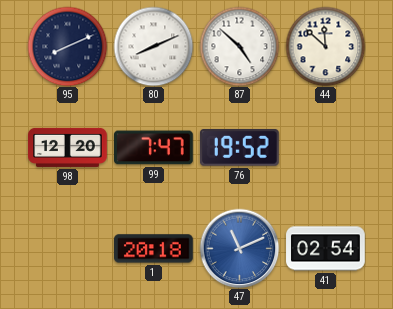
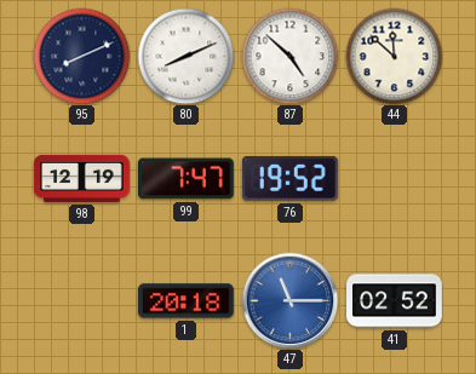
98: 12:20 -> 12:19 (82, 178)
47: 11:11 -> 11:15 (289, 300)
41: 02:54 -> 02:52 (395, 301)
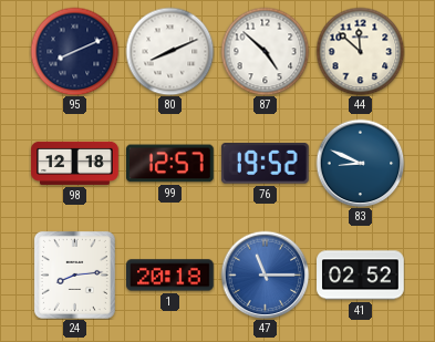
98: 12:19 -> 12:18 (75, 163)
99: 7:47 -> 12:57 (170, 164)
83: none -> 8:49 (360, 163)
24: none -> 8:14 (74, 274)
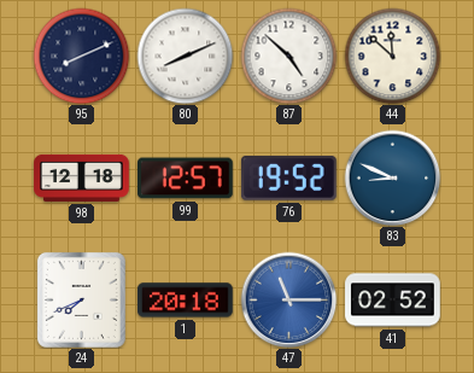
24: 8:14 -> 7:41 (81, 299)
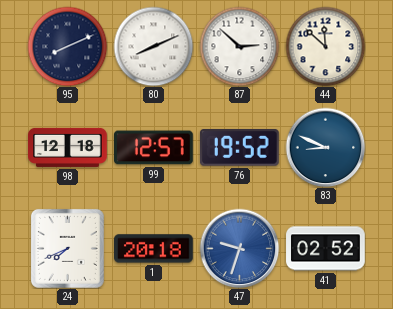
87: 4:52 -> 2:52 (239, 46)
47: 11:15 -> 9:33 (239, 248)
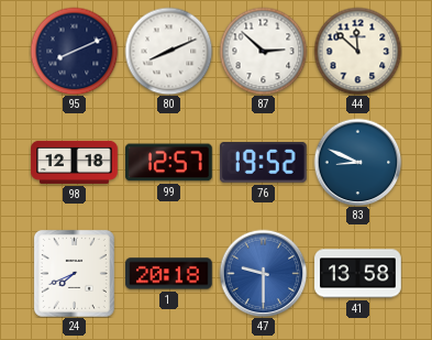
47: 9:33 -> 9:30 (263, 273)
41: 02:52 -> 13:58 (358, 274)
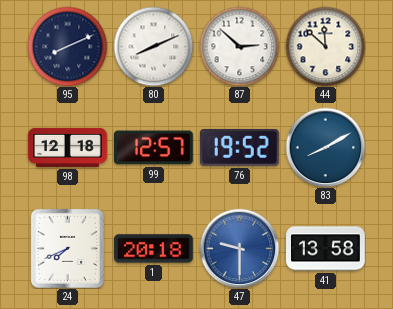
83: 8:49 -> 8:10 (325, 147)
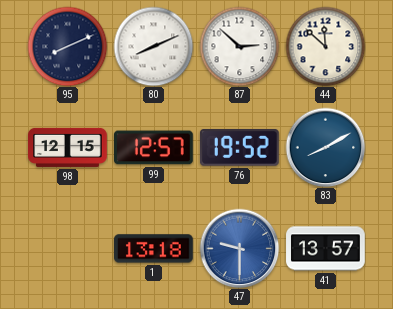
98: 12:18 -> 12:15 (68, 147)
24: 7:41 -> none (67, 248)
1: 20:18 -> 13:18 (154, 249)
41: 13:58 -> 13:57 (326, 249)
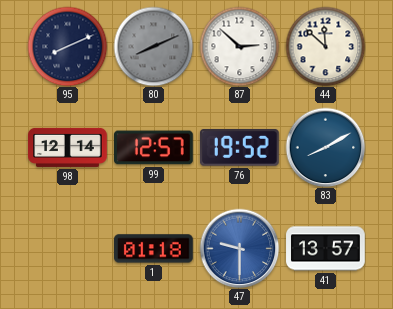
80 dial: white -> grey (153, 46)
98: 12:15 -> 12:14 (68, 147)
1: 13:18 -> 01:18 (154, 249)
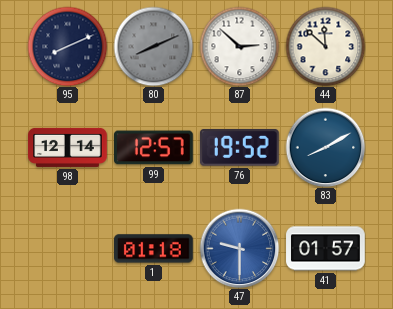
41: 13:57 -> 01:57 (326, 249)
